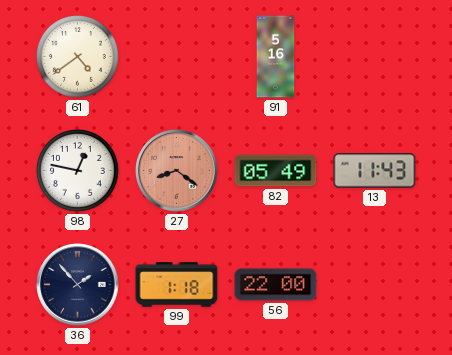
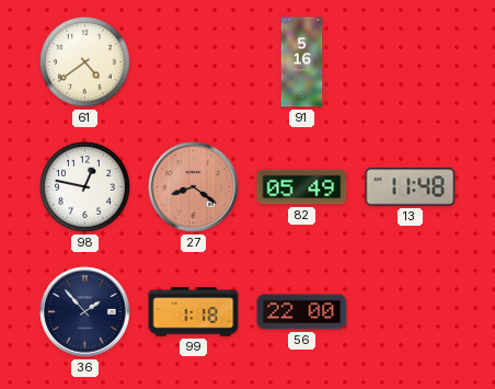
13: 11:43 -> 11:48 (411, 187)
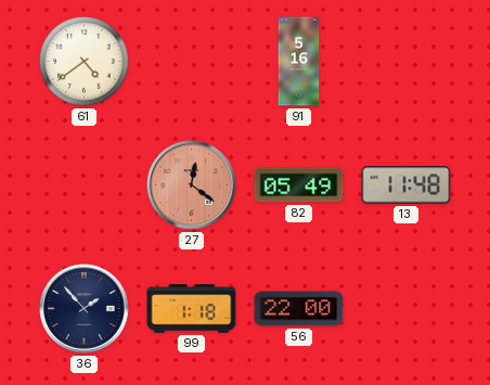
98: 12:47 -> none (85, 187)
27: 8:21 -> 12:21 (192, 185)
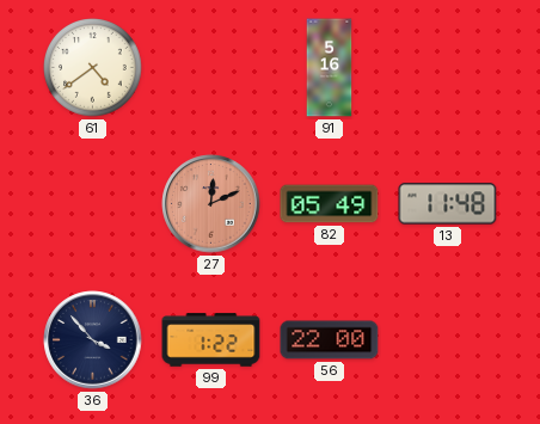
27: 12:21 -> 12:11 (211, 204)
36: 1:53 -> 3:53 (93, 340)
99: 1:18 -> 1:22 (211, 340)
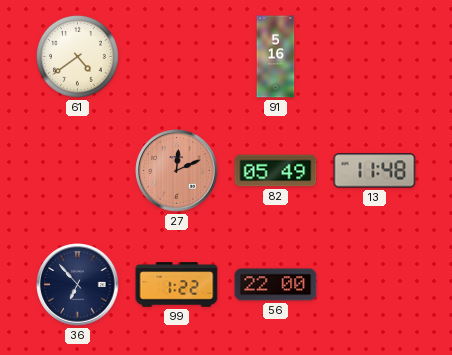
36: 3:53 -> 6:53 (78, 285)
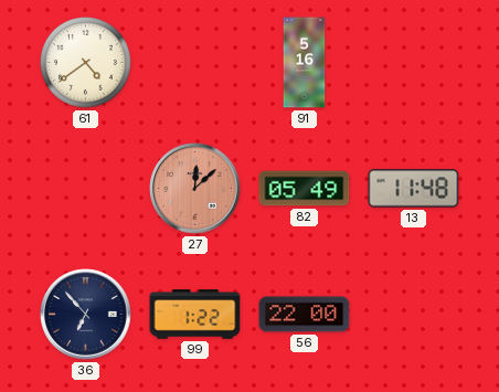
27: 12:11 -> 12:08 (195, 189)
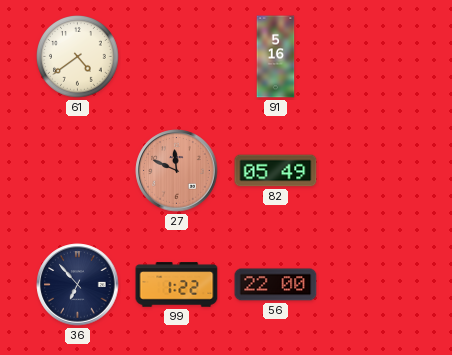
27: 12:08 -> 11:49 (177, 171)
13: 11:48 -> none (414, 189)
